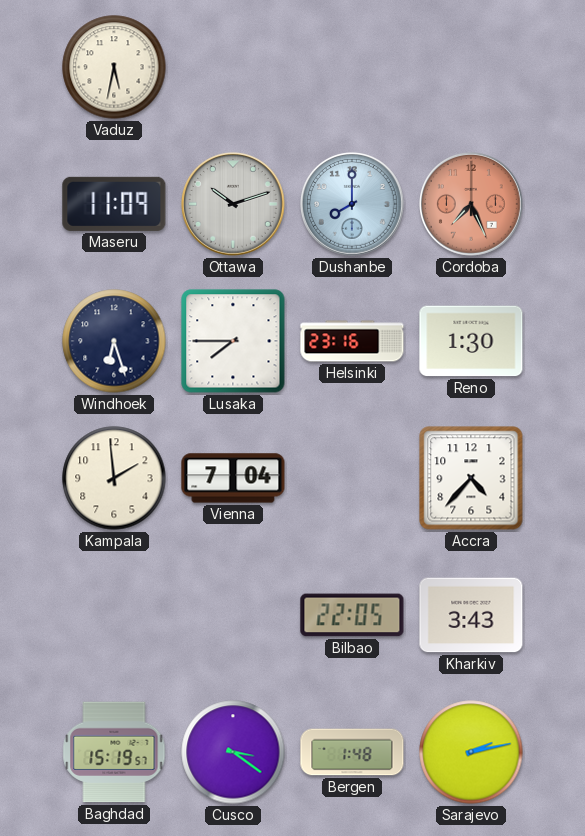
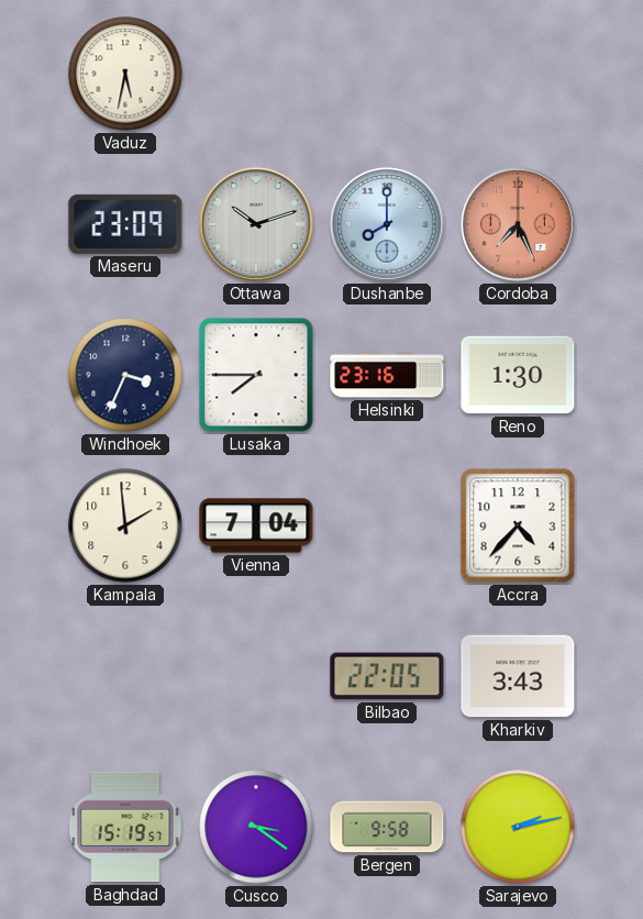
Maseru: 11:09 -> 23:09 (125, 224)
Windhoek: 6:27 -> 3:34 (125, 375)
Bergen: 1:48 -> 9:58 (387, 827)
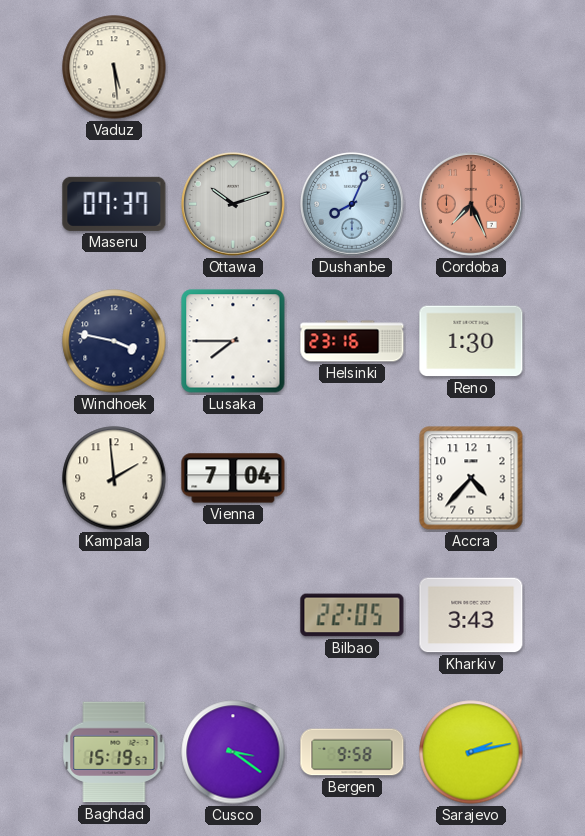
Vaduz: 5:32 -> 5:29 (114, 67)
Maseru: 23:09 -> 07:37 (114, 204)
Dushanbe: 8:00 -> 8:04 (353, 205)
Windhoek: 3:34 -> 3:47 (114, 341)
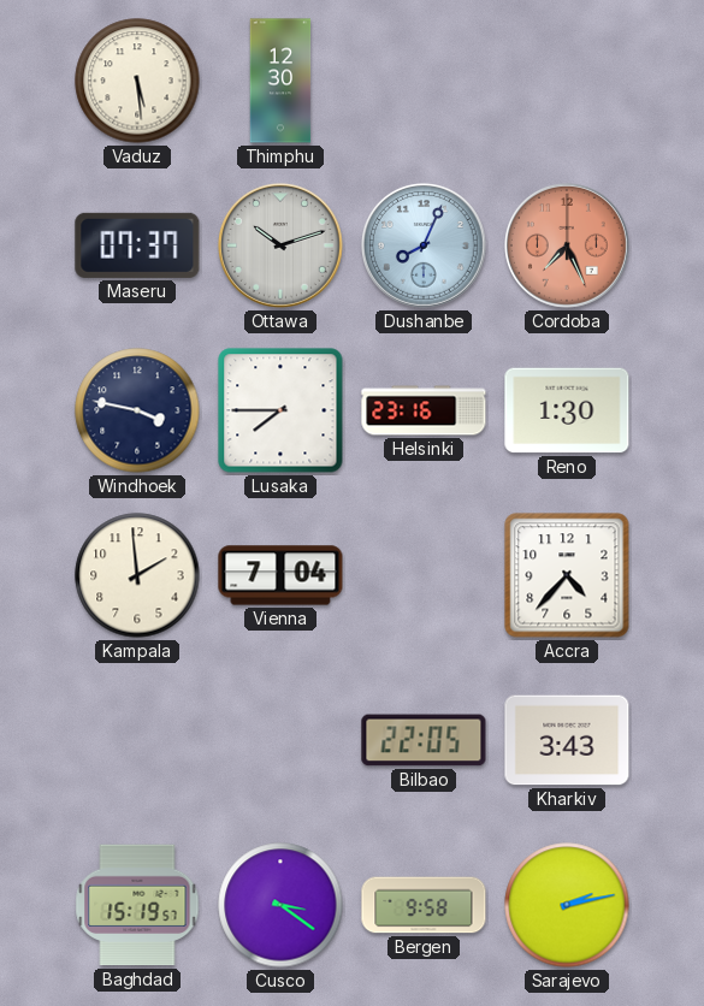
Thimphu: none -> 12:30 (280, 81)
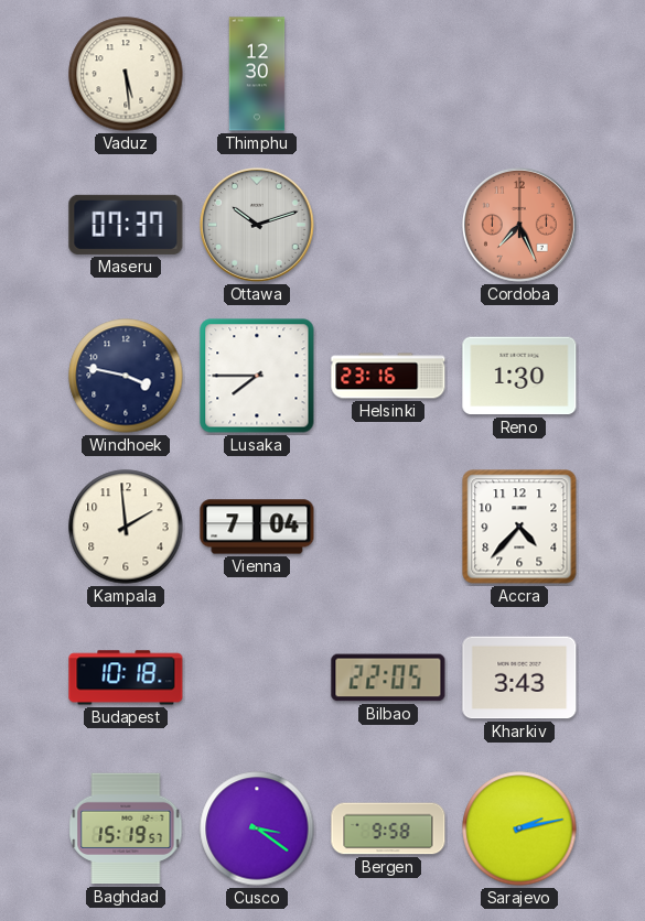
Dushanbe: 8:04 -> none (425, 247)
Budapest: none -> 10:18 (126, 678)
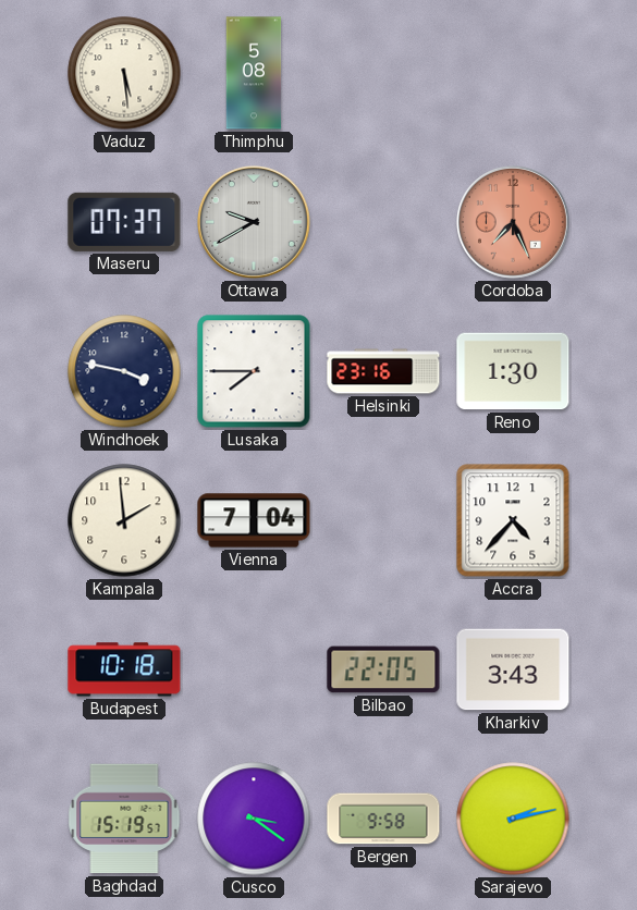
Thimphu: 12:30 -> 5:08 (254, 73)
Ottawa: 10:12 -> 9:40 (255, 223)
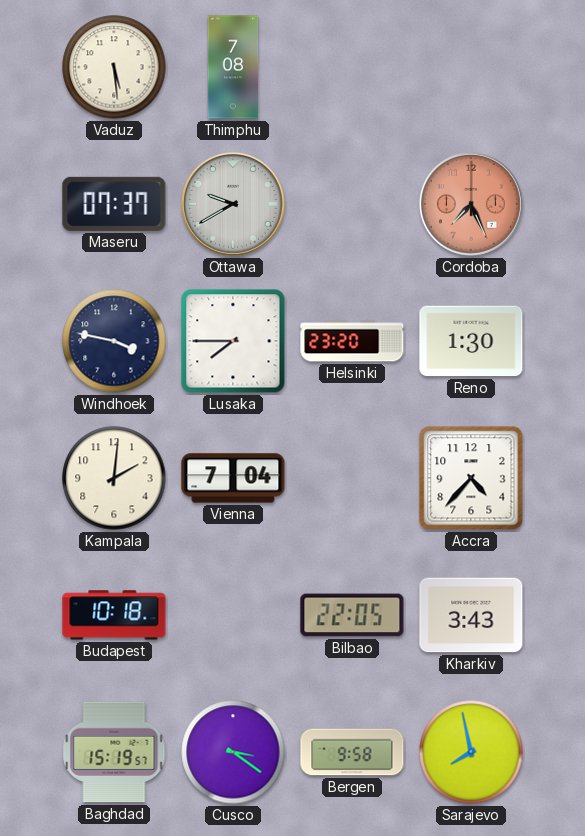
Thimphu: 5:08 -> 7:08 (233, 67)
Helsinki: 23:16 -> 23:20 (352, 341)
Kampala: 1:59 -> 2:01 (114, 478)
Sarajevo: 2:13 -> 7:58 (471, 752)
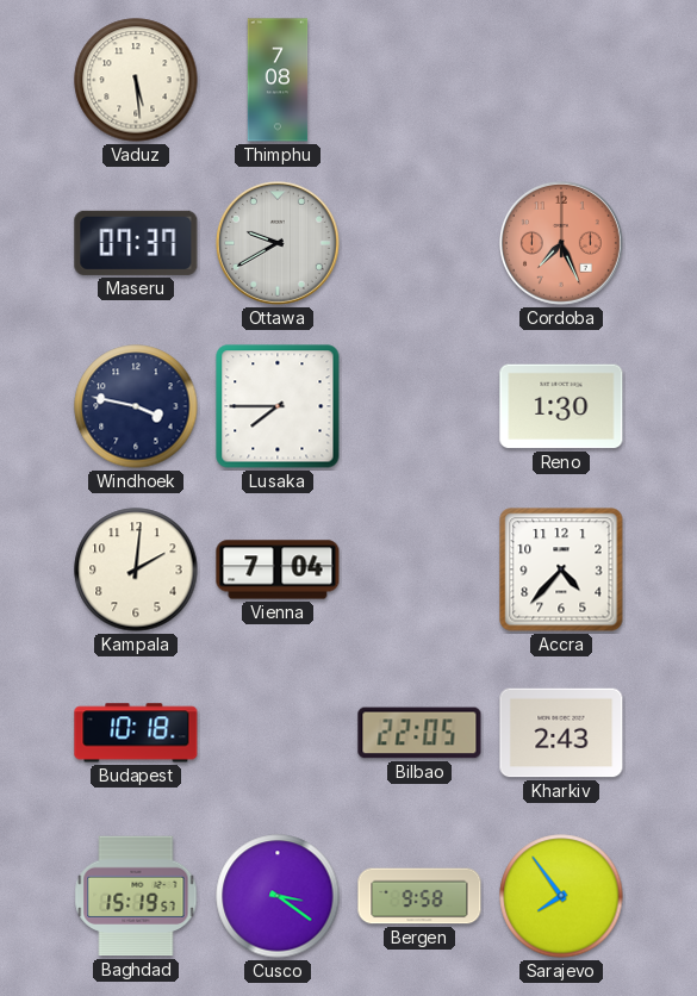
Helsinki: 23:20 -> none (352, 341)
Kharkiv: 3:43 -> 2:43 (561, 733)
Sarajevo: 7:58 -> 7:54 (561, 896)
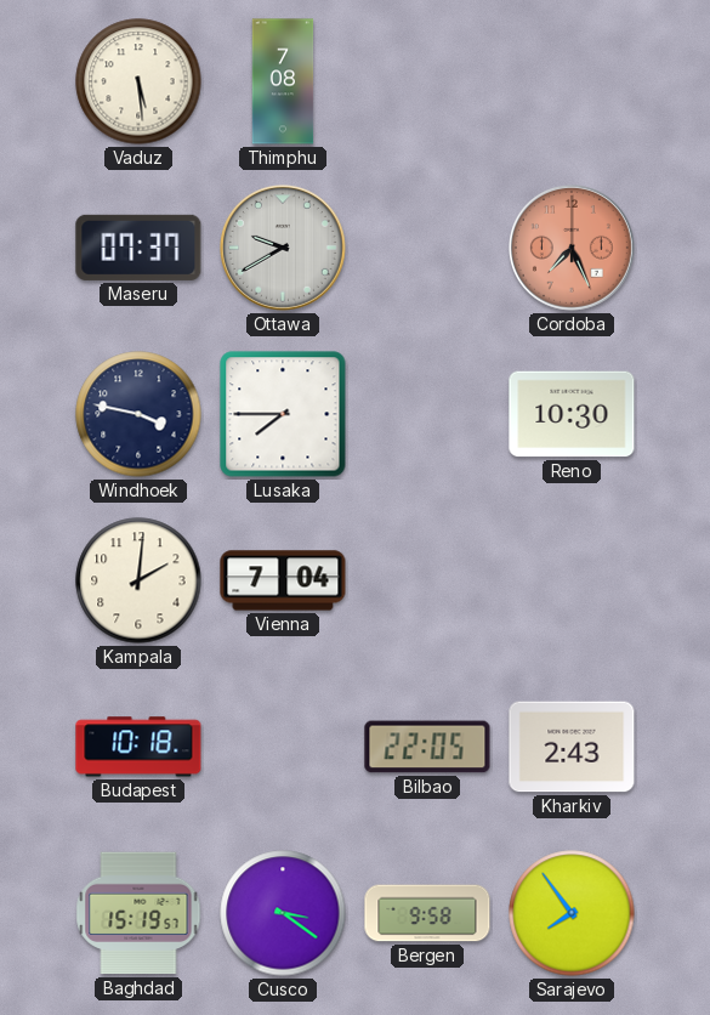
Reno: 1:30 -> 10:30 (572, 414)
Accra: 4:37 -> none (561, 569)
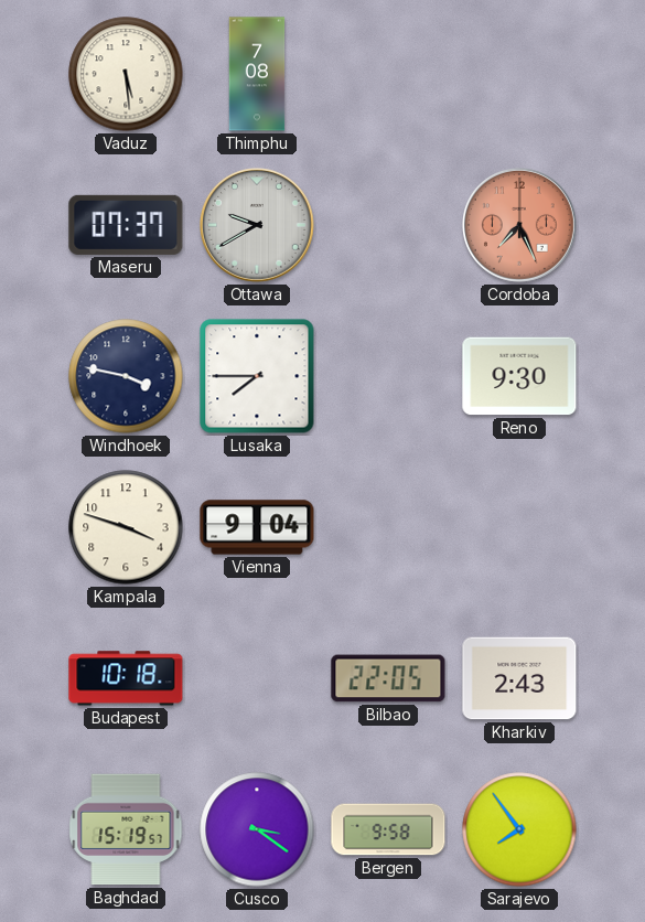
Reno: 10:30 -> 9:30 (519, 376)
Kampala: 2:01 -> 3:48 (126, 527)
Vienna: 7:04 -> 9:04 (257, 527)
